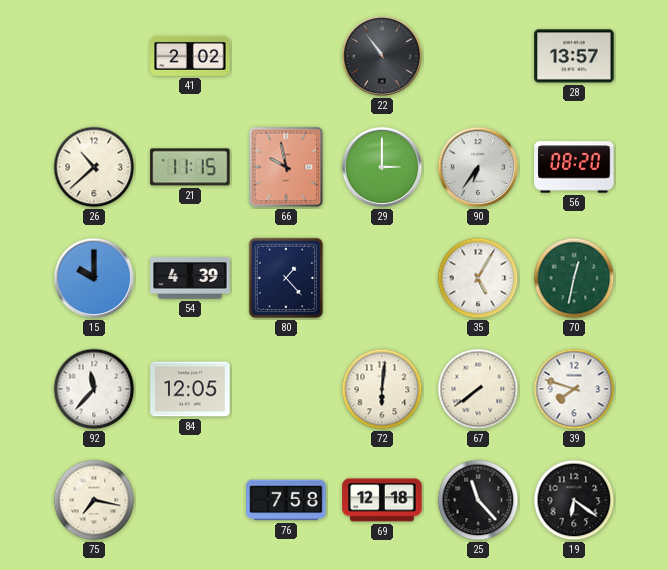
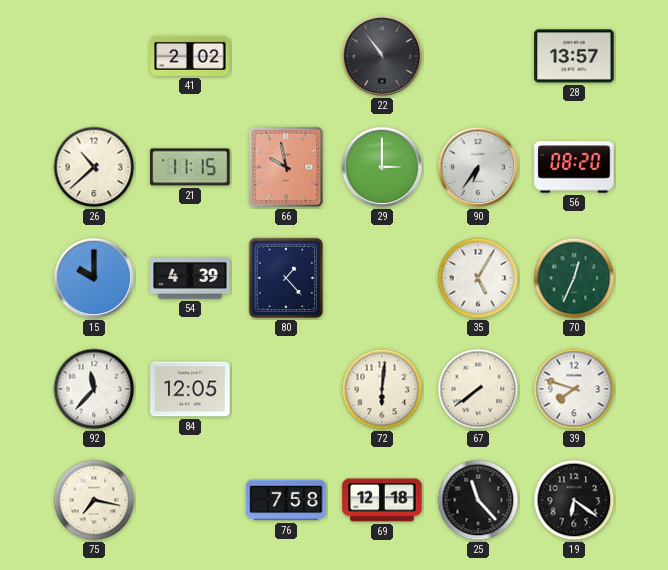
70: 12:32 -> 12:34 (574, 278)
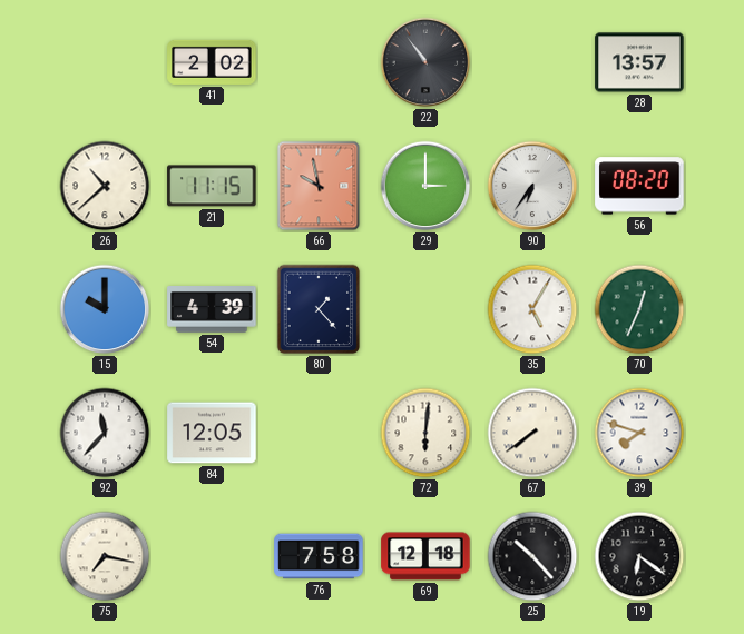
25: 11:23 -> 10:23 (532, 556)
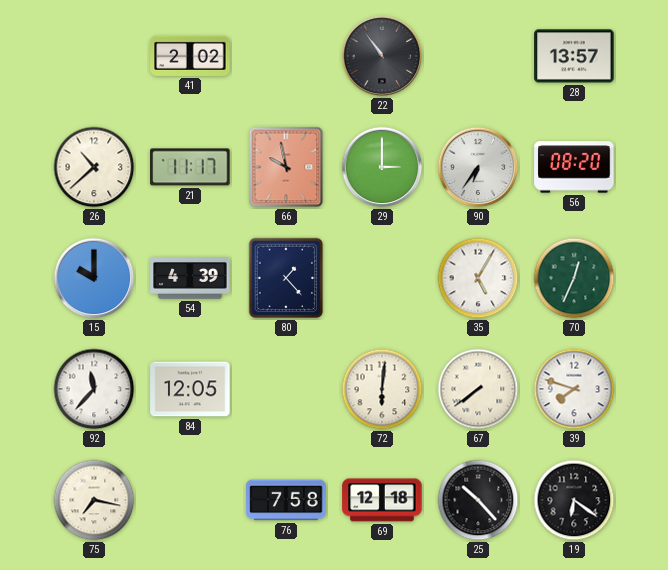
21: 11:15 -> 11:17 (190, 167)
